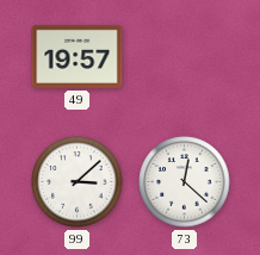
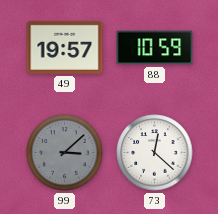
88: none -> 10:59 (155, 48)
99 dial: white -> grey (65, 153)
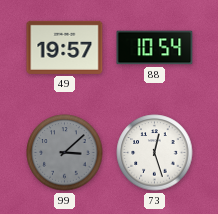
88: 10:59 -> 10:54 (155, 48)
73: 12:22 -> 12:27 (155, 153)
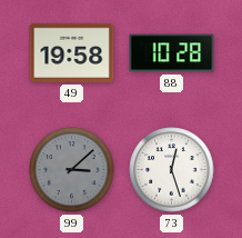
49: 19:57 -> 19:58 (72, 52)
88: 10:54 -> 10:28 (172, 53)
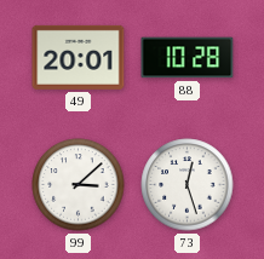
49: 19:58 -> 20:01 (79, 57)
99 dial: grey -> white (79, 185)
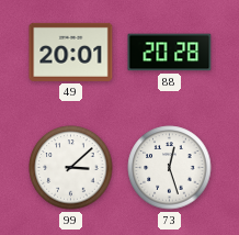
88: 10:28 -> 20:28 (170, 53)
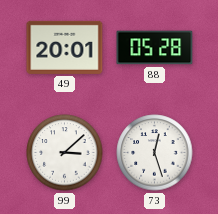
88: 20:28 -> 05:28 (155, 48)
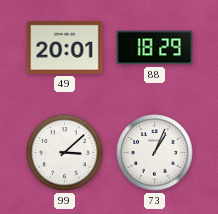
88: 05:28 -> 18:29 (155, 48)
73: 12:27 -> 1:04 (155, 153)
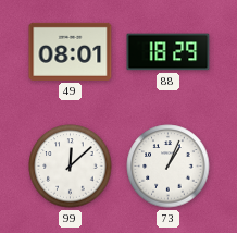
49: 20:01 -> 08:01 (71, 51)
99: 3:08 -> 12:08 (71, 167)
